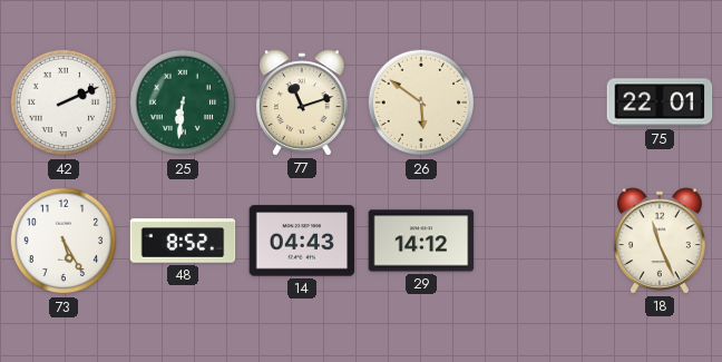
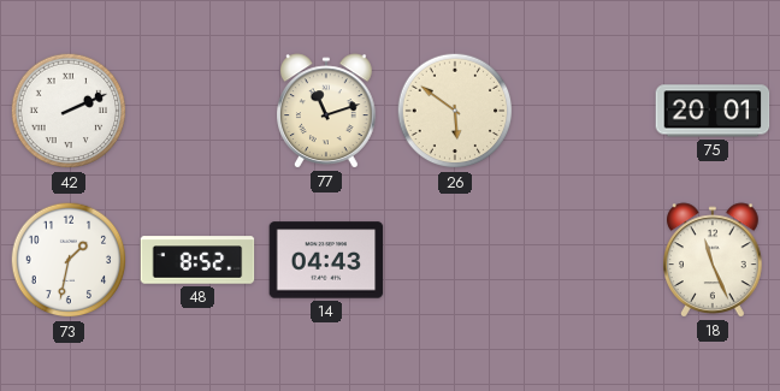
25: 6:31 -> none (183, 102)
75: 22:01 -> 20:01 (713, 111)
73: 5:25 -> 1:32 (69, 260)
29: 14:12 -> none (421, 241)
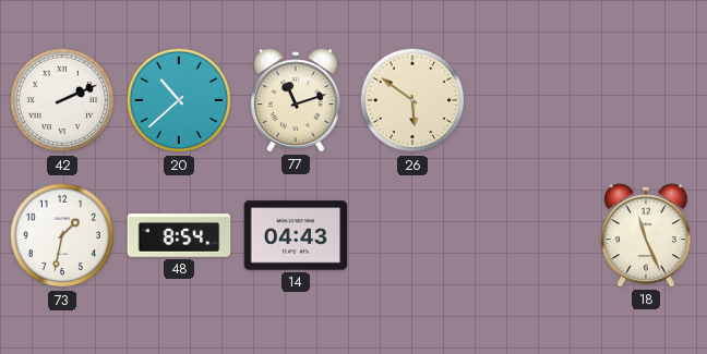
20: none -> 10:38 (179, 100)
75: 20:01 -> none (713, 111)
48: 8:52 -> 8:54 (179, 235)
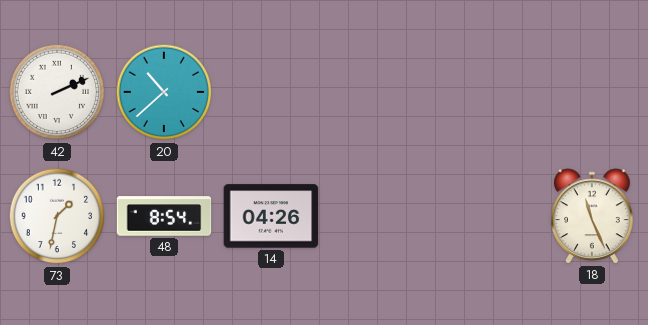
77: 11:12 -> none (297, 100)
26: 5:51 -> none (412, 100)
14: 04:43 -> 04:26 (271, 216)
